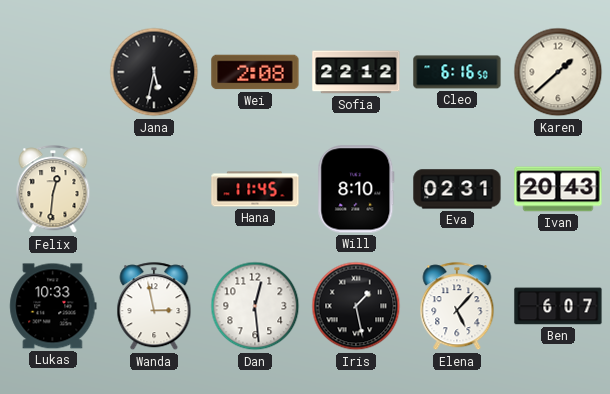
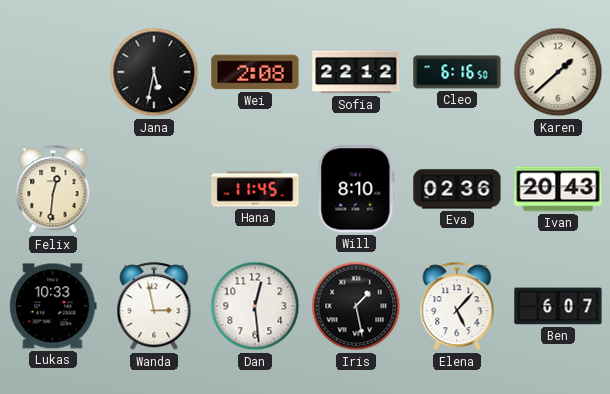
Eva: 02:31 -> 02:36 (457, 189)
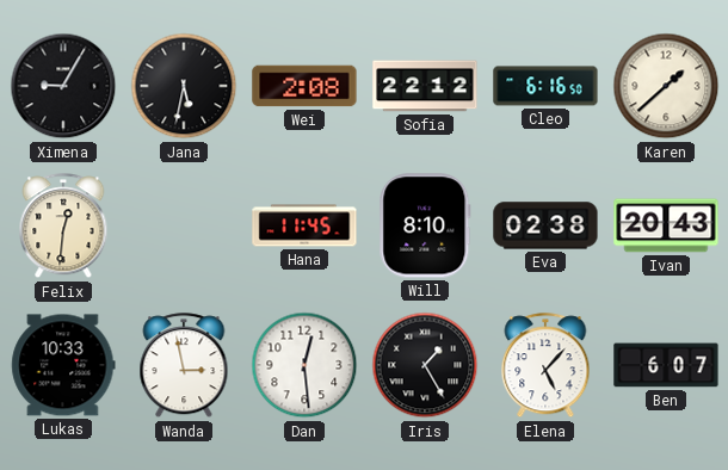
Ximena: none -> 9:05 (63, 86)
Eva: 02:36 -> 02:38 (545, 225)
Iris: 1:28 -> 1:25 (425, 365)
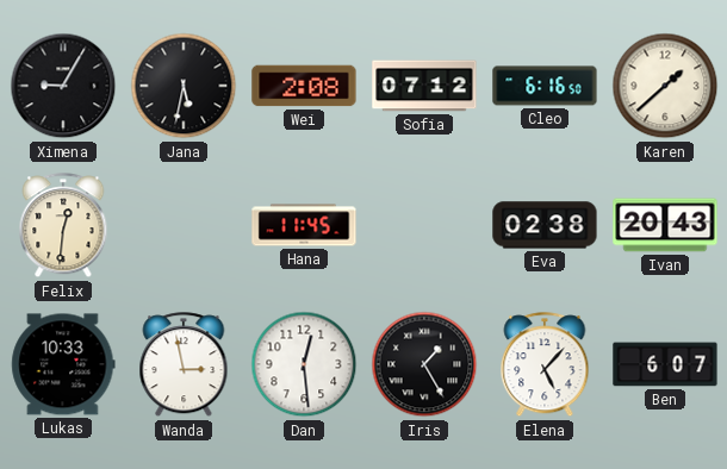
Sofia: 22:12 -> 07:12 (424, 86)
Will: 8:10 -> none (425, 225)
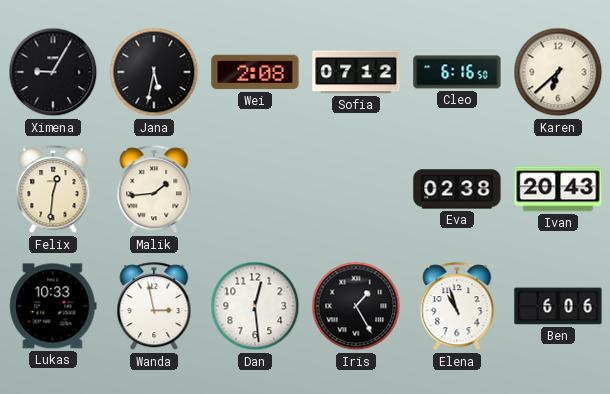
Karen: 1:38 -> 6:38 (558, 72)
Malik: none -> 1:44 (154, 190)
Hana: 11:45 -> none (304, 225)
Elena: 5:07 -> 10:57 (457, 307)
Ben: 6:07 -> 6:06 (558, 306)
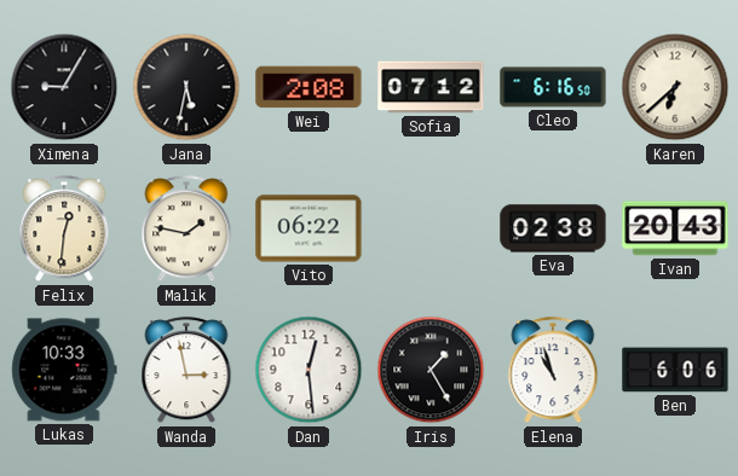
Malik: 1:44 -> 1:47 (186, 230)
Vito: none -> 06:22 (309, 228)
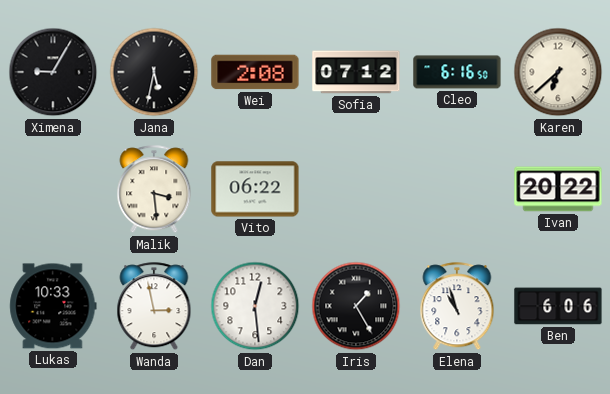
Felix: 12:31 -> none (64, 230)
Malik: 1:47 -> 3:29 (154, 190)
Eva: 02:38 -> none (553, 228)
Ivan: 20:43 -> 20:22 (558, 189)
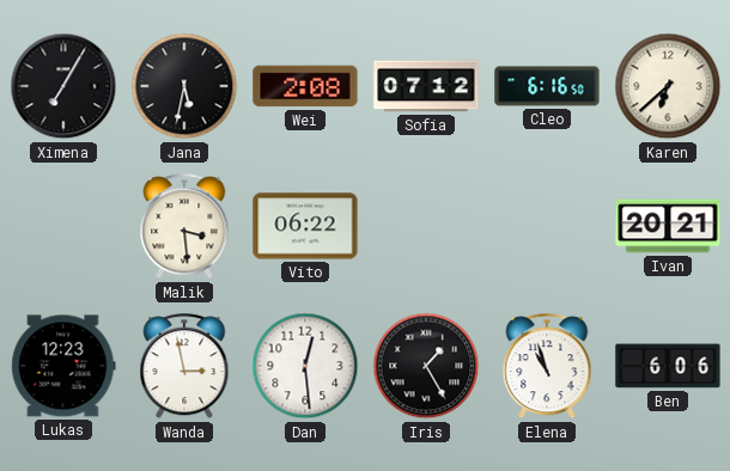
Ximena: 9:05 -> 7:05 (63, 86)
Ivan: 20:22 -> 20:21 (668, 226)
Lukas: 10:33 -> 12:23 (63, 366)
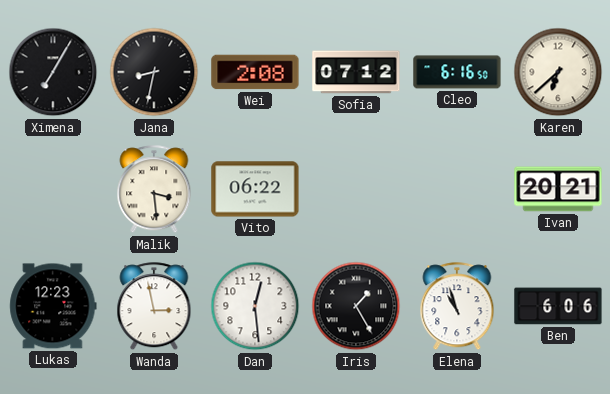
Jana: 5:32 -> 8:32 (154, 72)
